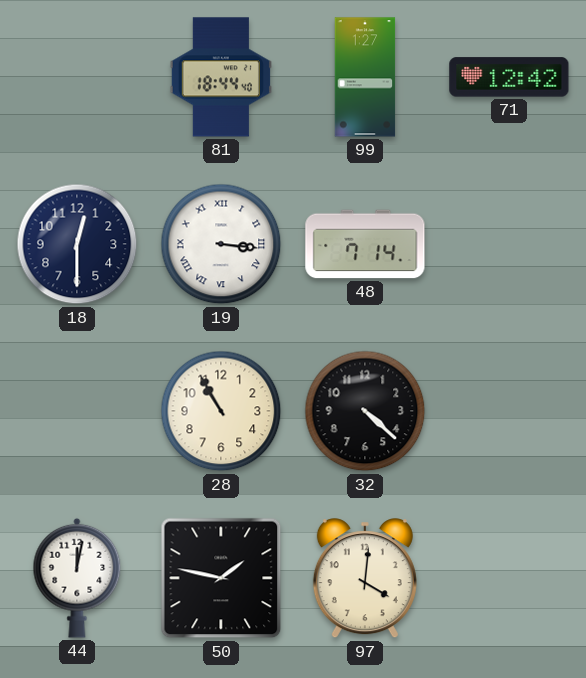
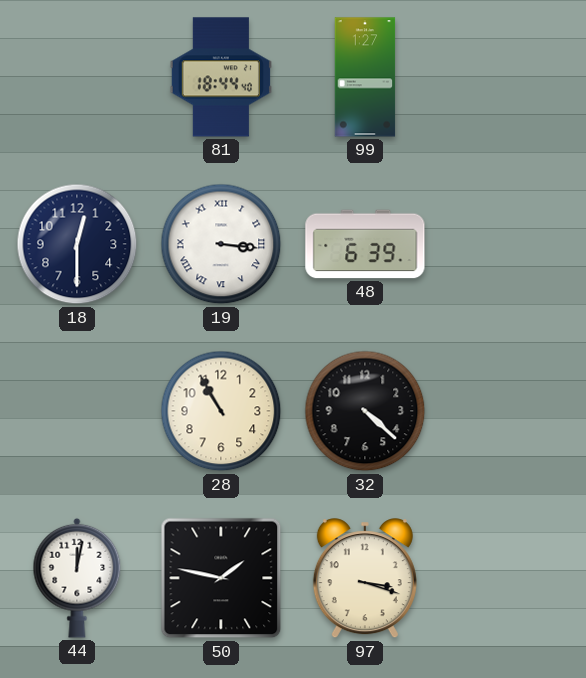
71: 12:42 -> none (509, 77)
48: 7:14 -> 6:39 (365, 244)
97: 4:01 -> 3:18 (365, 579)
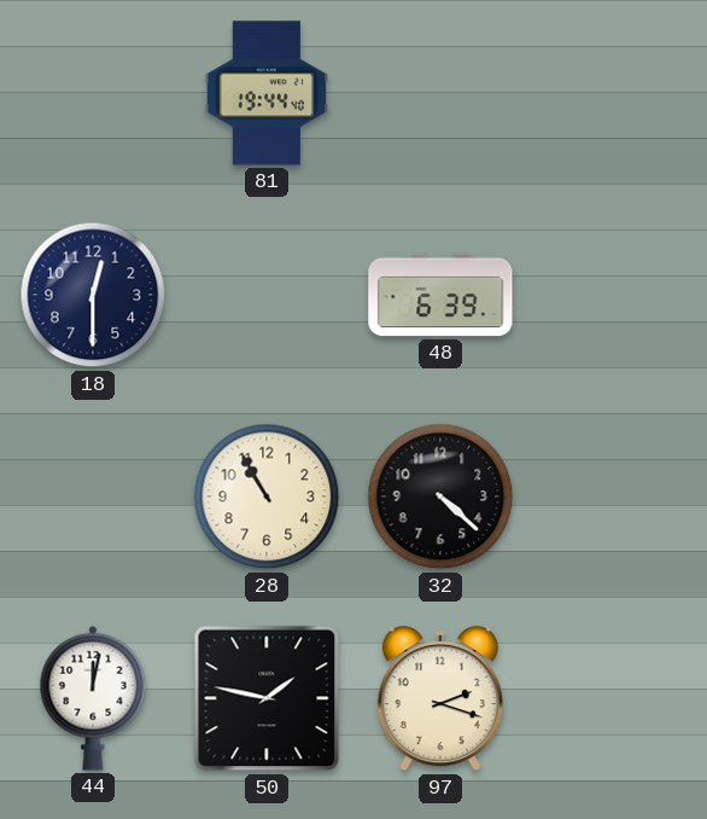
81: 18:44 -> 19:44 (265, 93)
99: 1:27 -> none (365, 77)
19: 3:16 -> none (221, 244)
97: 3:18 -> 2:18 (440, 699)
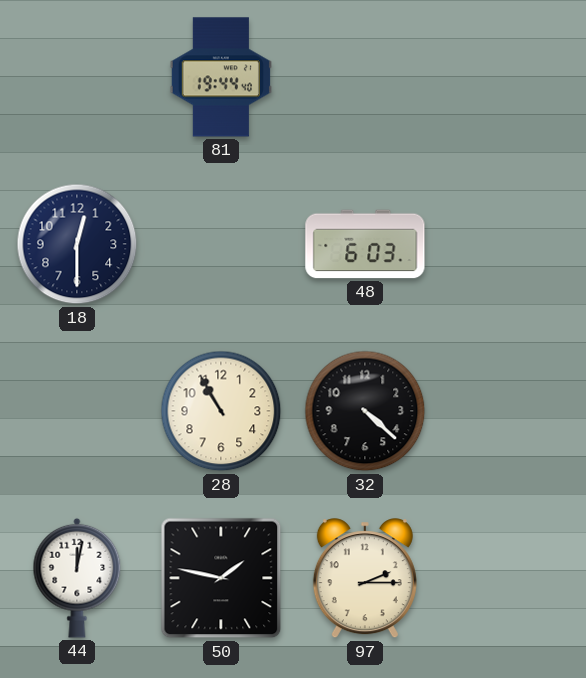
48: 6:39 -> 6:03 (365, 244)
97: 2:18 -> 2:15 (365, 579)
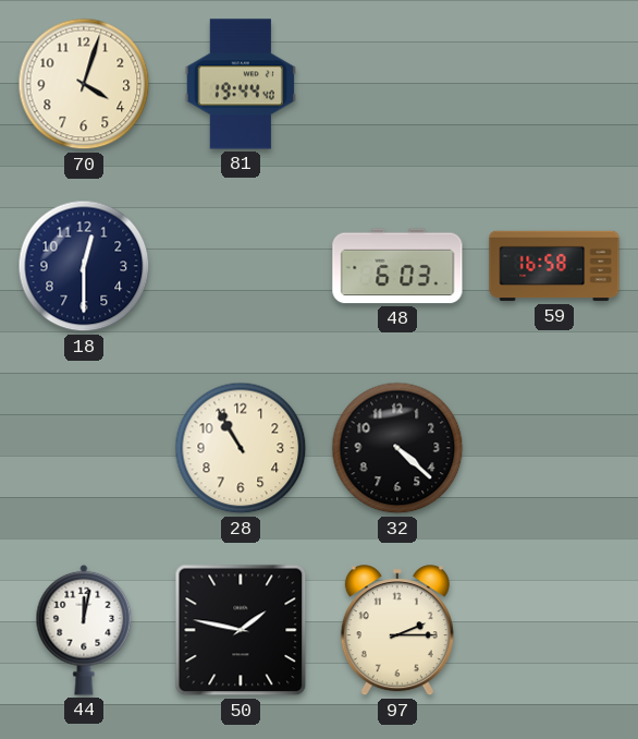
70: none -> 4:03 (84, 84)
59: none -> 16:58 (554, 266)
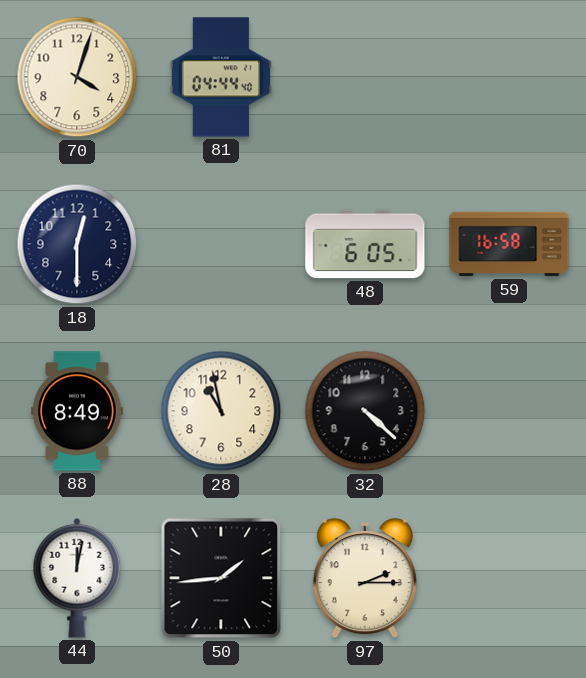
81: 19:44 -> 04:44 (220, 77)
48: 6:03 -> 6:05 (365, 244)
88: none -> 8:49 (77, 411)
28: 10:55 -> 10:58 (221, 411)
50: 1:47 -> 1:44 (221, 578)
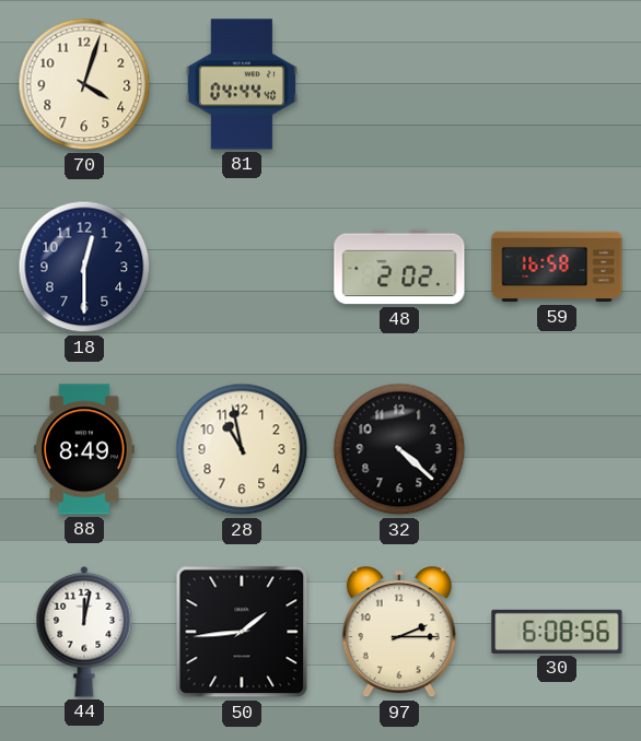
48: 6:05 -> 2:02 (399, 267)
30: none -> 6:08 (557, 632)
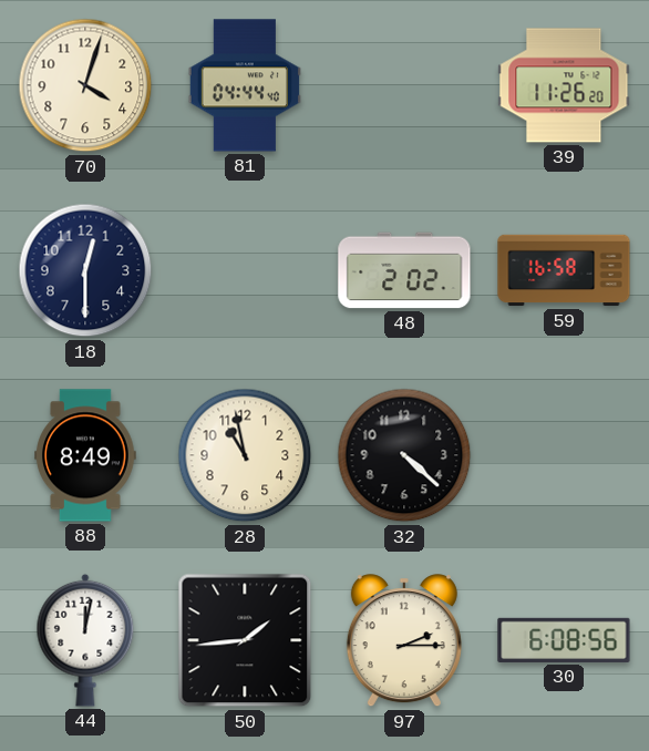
39: none -> 11:26 (564, 85)
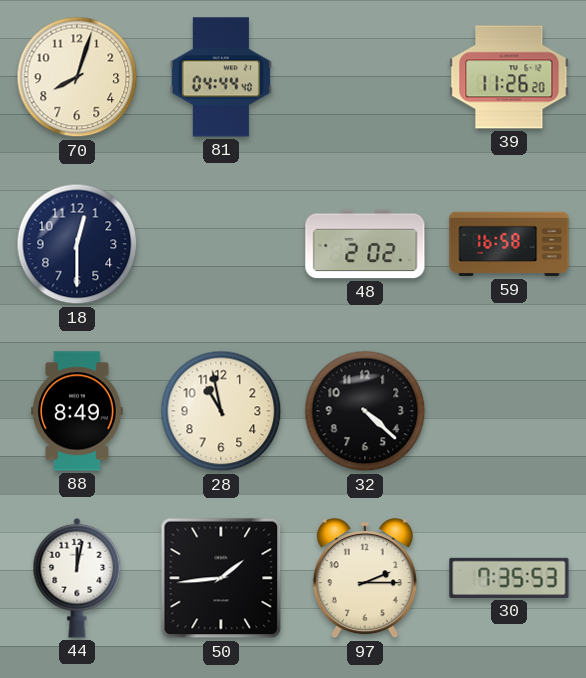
70: 4:03 -> 8:03 (77, 77)
30: 6:08 -> 7:35 (509, 578)
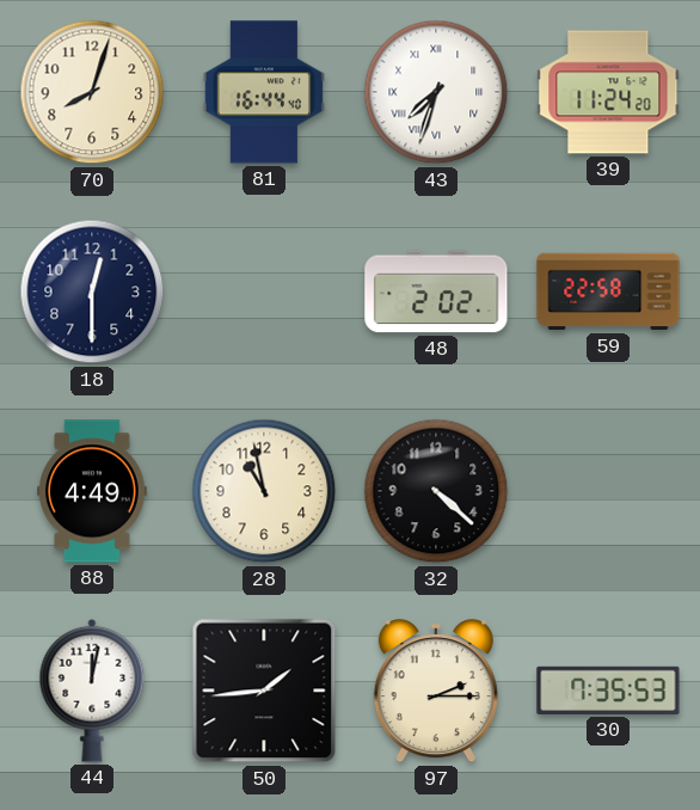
81: 04:44 -> 16:44 (263, 92)
43: none -> 7:33 (436, 92)
39: 11:26 -> 11:24 (608, 92)
59: 16:58 -> 22:58 (608, 292)
88: 8:49 -> 4:49 (92, 491)
